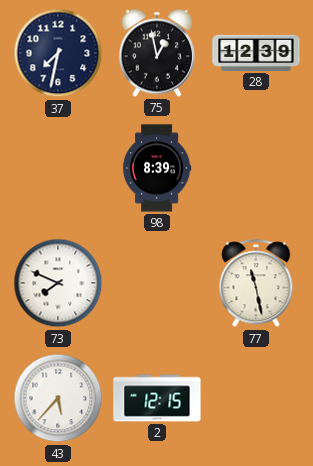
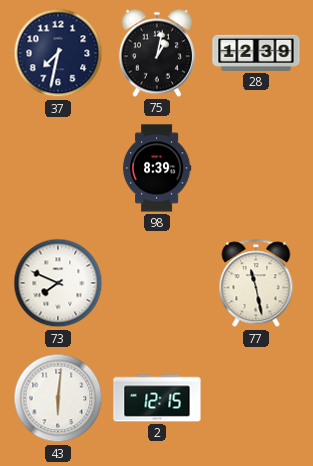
75: 12:58 -> 1:02 (157, 53)
43: 5:37 -> 6:01 (58, 398)
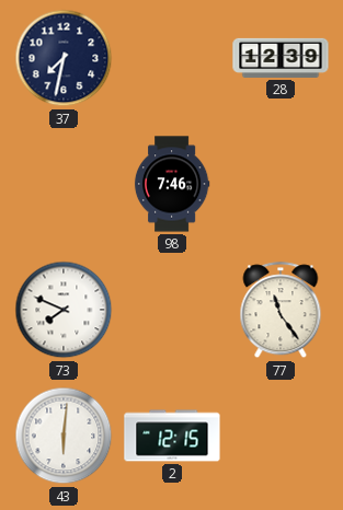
75: 1:02 -> none (157, 53)
98: 8:39 -> 7:46 (172, 184)
77: 11:28 -> 11:24 (281, 311)
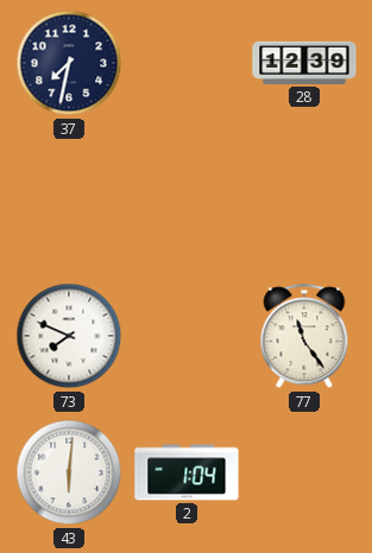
98: 7:46 -> none (172, 184)
2: 12:15 -> 1:04 (187, 472)
